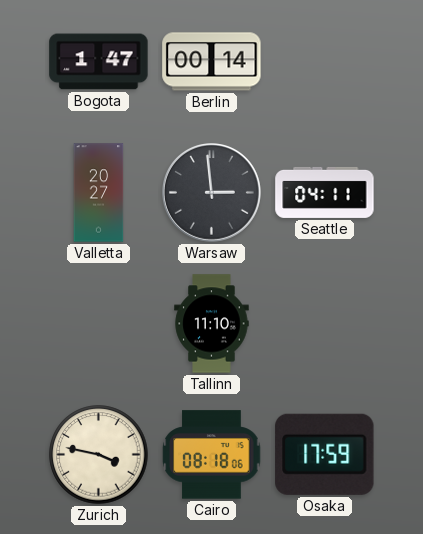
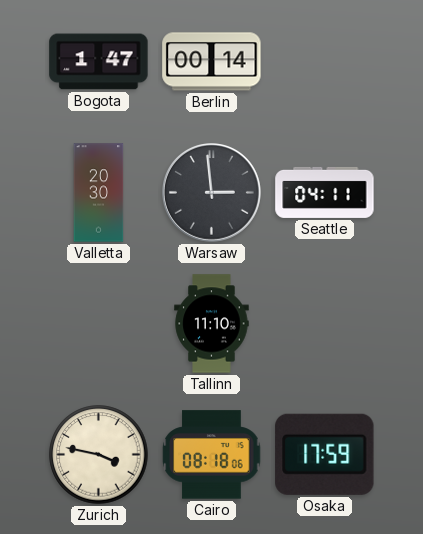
Valletta: 20:27 -> 20:30 (99, 193)
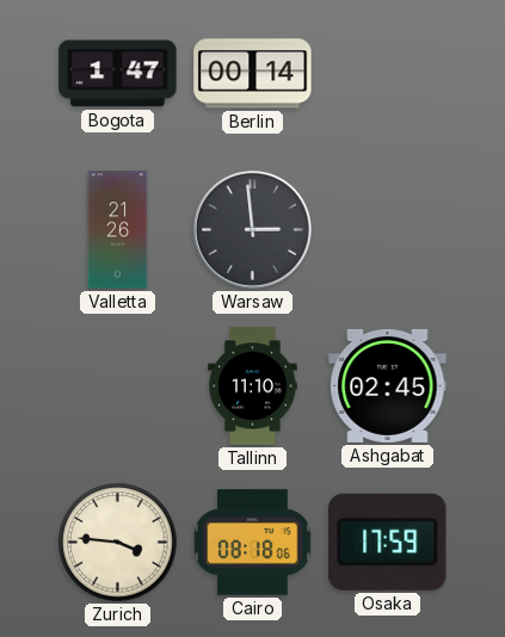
Valletta: 20:30 -> 21:26 (118, 230)
Seattle: 04:11 -> none (325, 192)
Ashgabat: none -> 02:45 (388, 385)
Zurich: 3:47 -> 3:46 (118, 543)
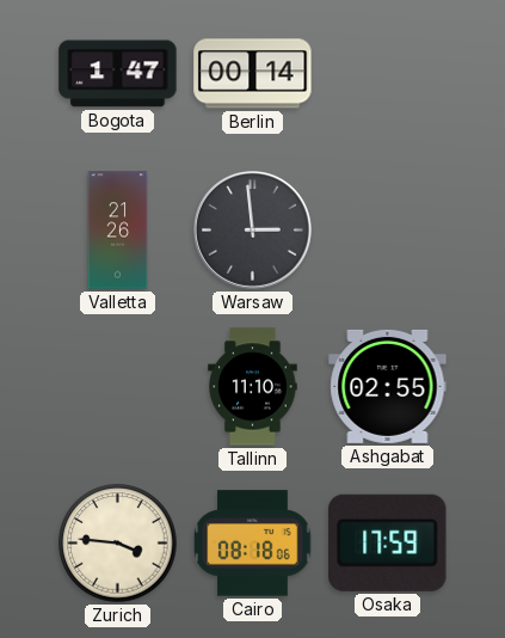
Ashgabat: 02:45 -> 02:55 (388, 386)
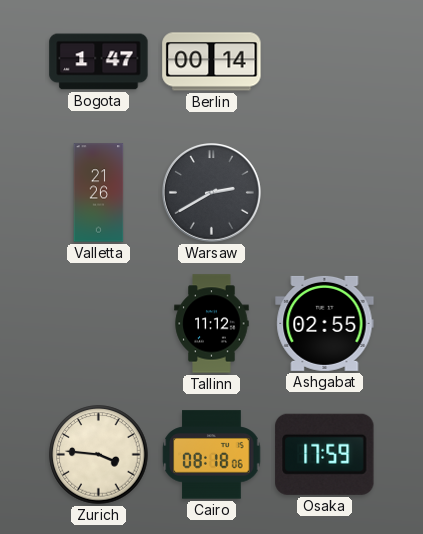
Warsaw: 2:59 -> 2:40 (212, 193)
Tallinn: 11:10 -> 11:12 (212, 324)
